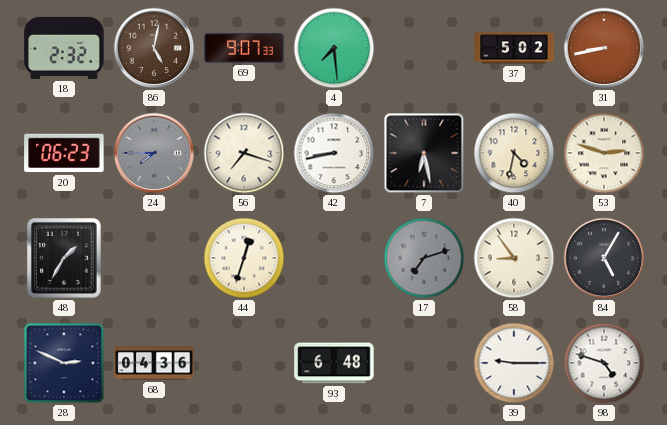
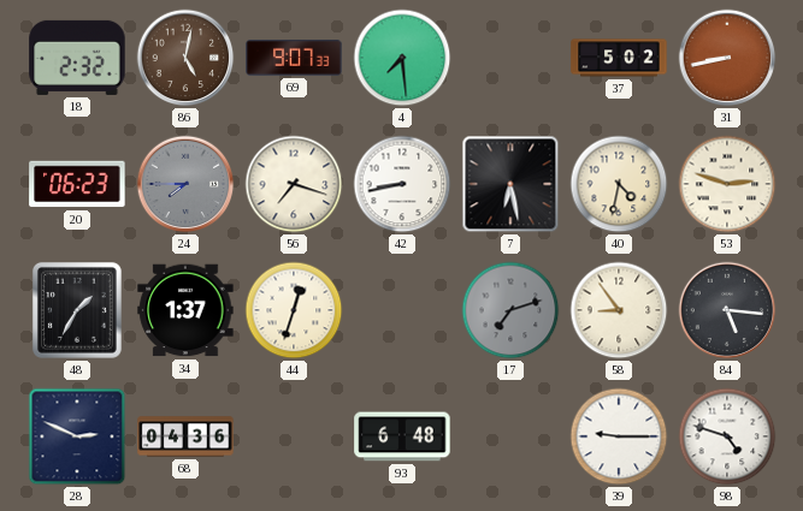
34: none -> 1:37 (185, 310)
84: 5:05 -> 5:16 (727, 310)
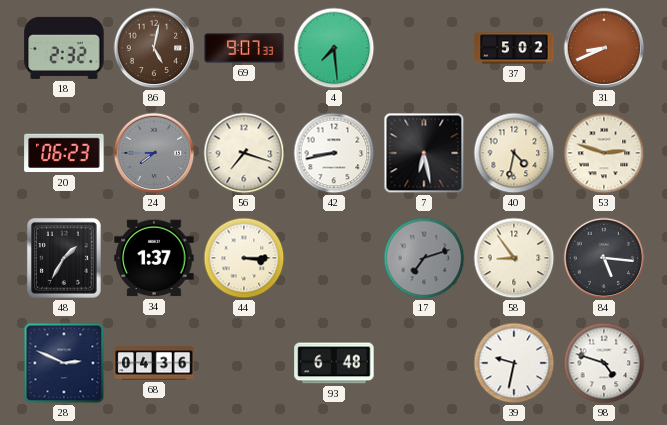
31: 8:43 -> 8:41 (604, 48)
44: 12:33 -> 3:15 (244, 258)
39: 9:15 -> 9:32 (514, 363)
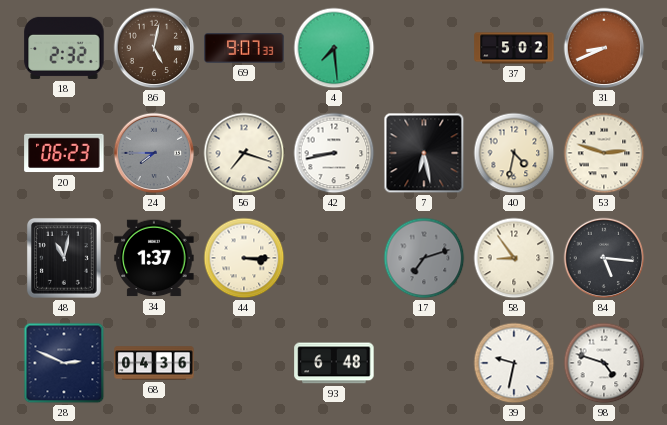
48: 1:35 -> 11:02 (64, 258)
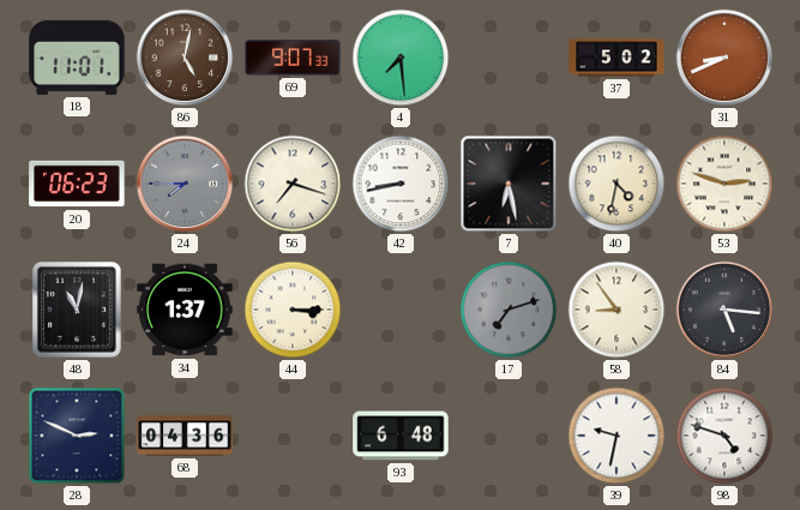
18: 2:32 -> 11:01 (77, 58)
